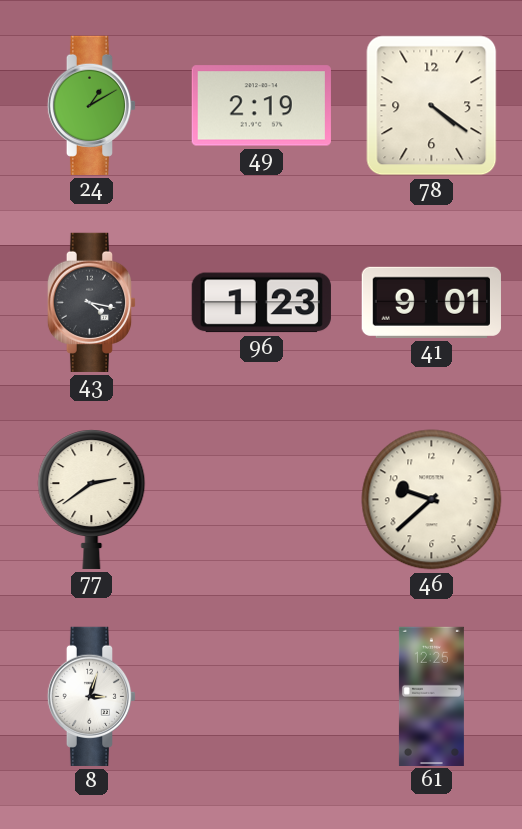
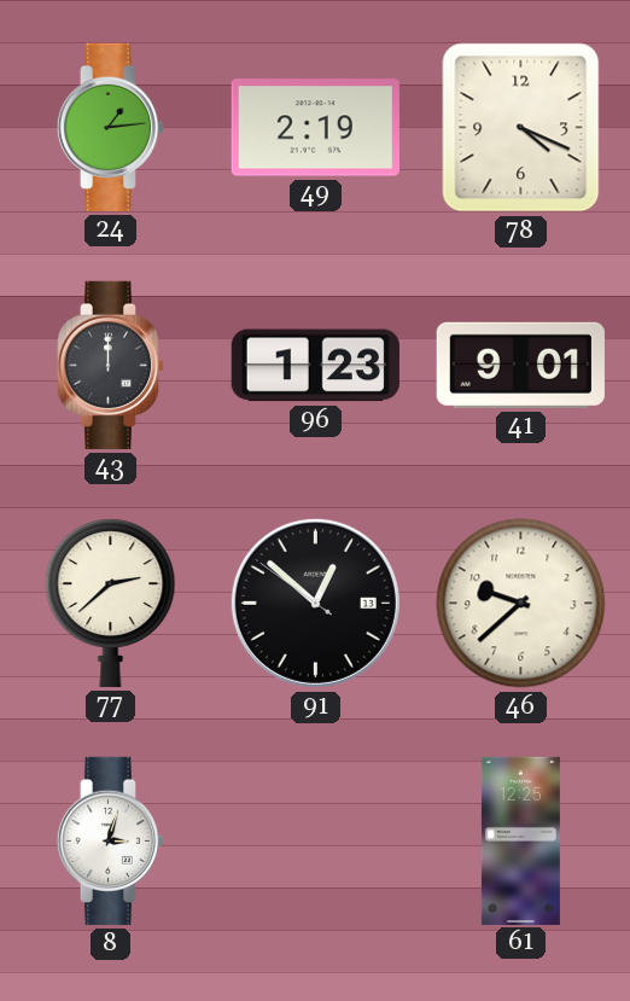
24: 1:10 -> 1:14 (111, 127)
78: 4:21 -> 4:19 (521, 128)
43: 4:17 -> 12:00 (111, 365)
77: 2:39 -> 2:38 (111, 603)
91: none -> 12:51 (315, 603)
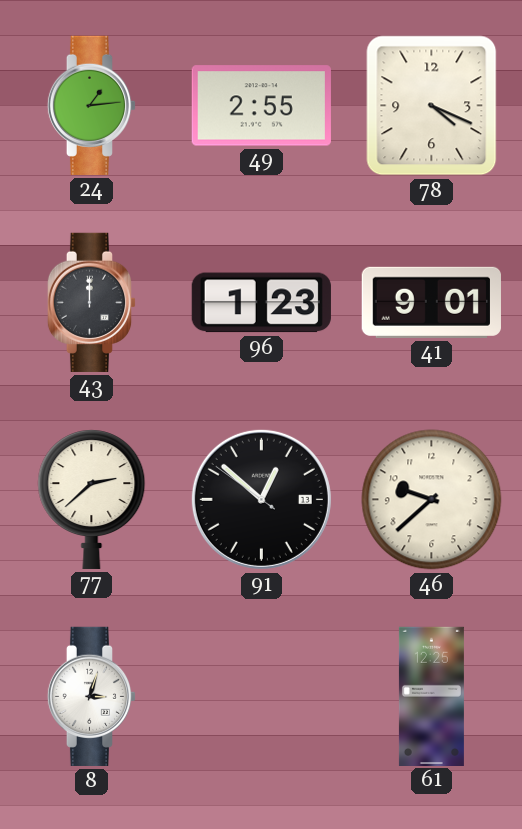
49: 2:19 -> 2:55 (261, 106)
